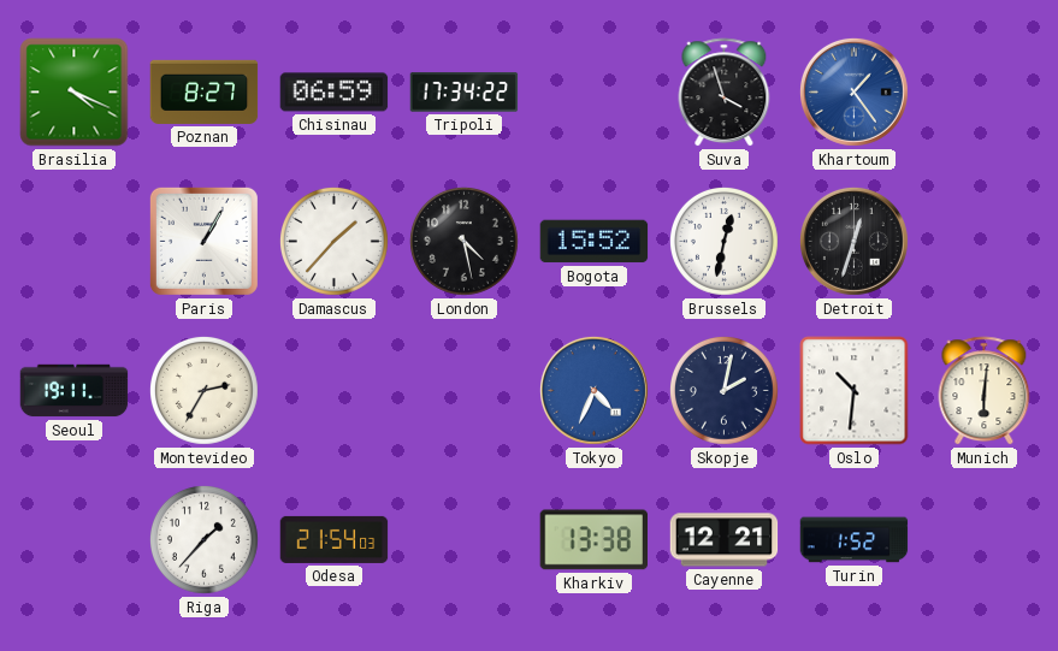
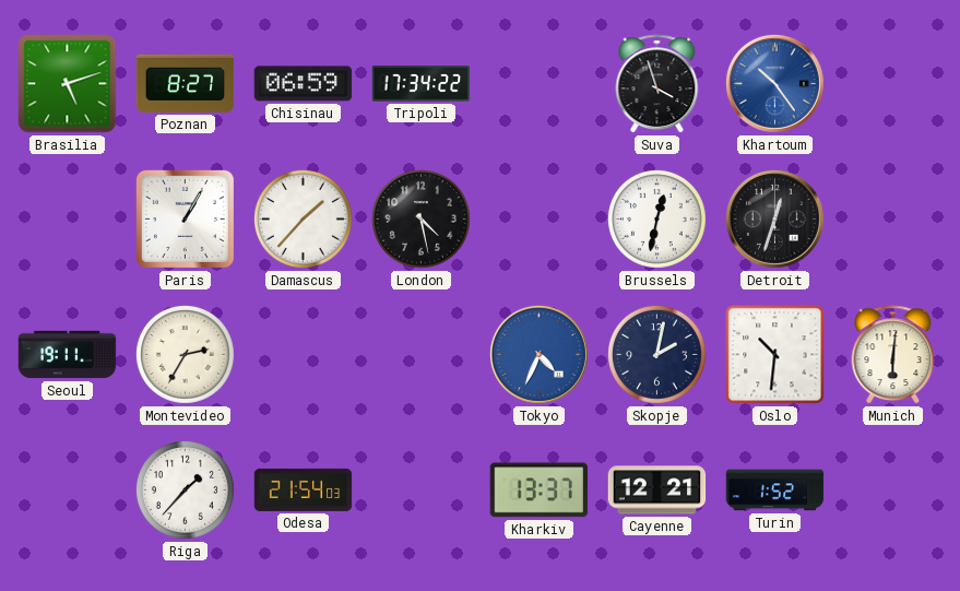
Brasilia: 4:19 -> 5:12 (68, 84)
Khartoum: 1:24 -> 10:24 (774, 83)
Bogota: 15:52 -> none (595, 242)
Kharkiv: 13:38 -> 13:37 (538, 490)
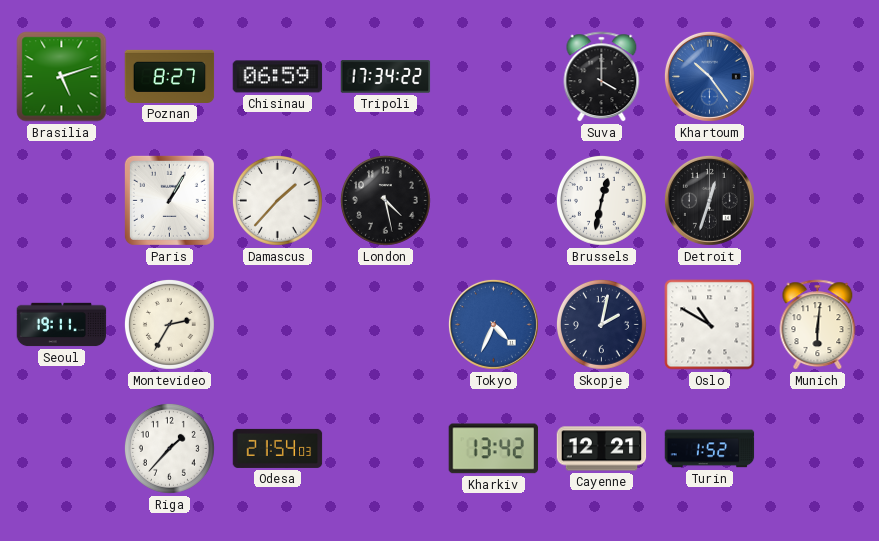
Suva: 3:57 -> 4:00 (602, 77)
Oslo: 10:31 -> 10:50 (710, 325)
Kharkiv: 13:37 -> 13:42 (493, 449)
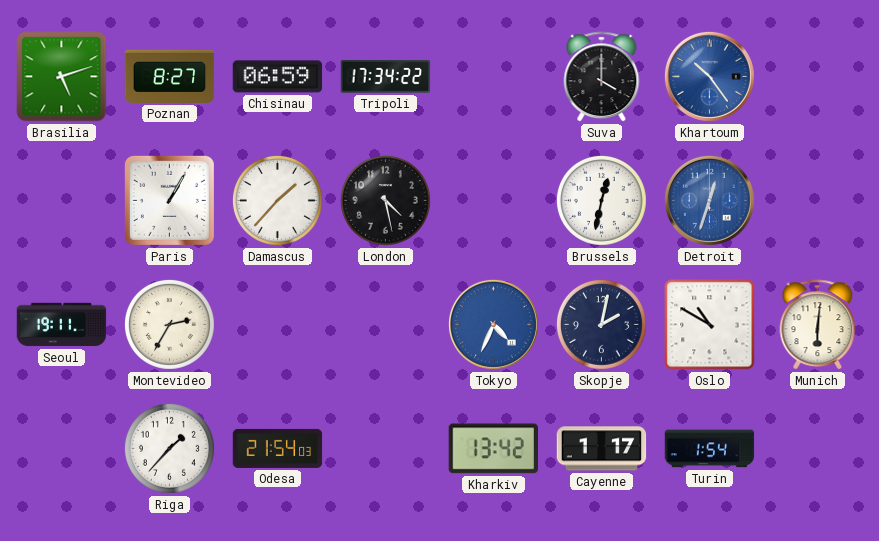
Detroit dial: black -> blue (709, 200)
Cayenne: 12:21 -> 1:17 (602, 449)
Turin: 1:52 -> 1:54 (710, 449)
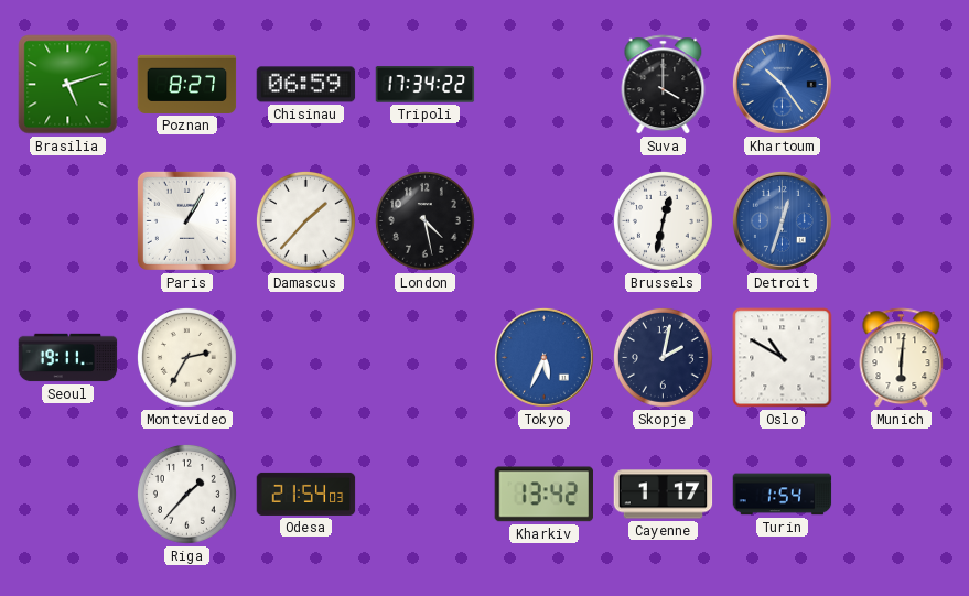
Tokyo: 4:34 -> 5:34 (543, 357)
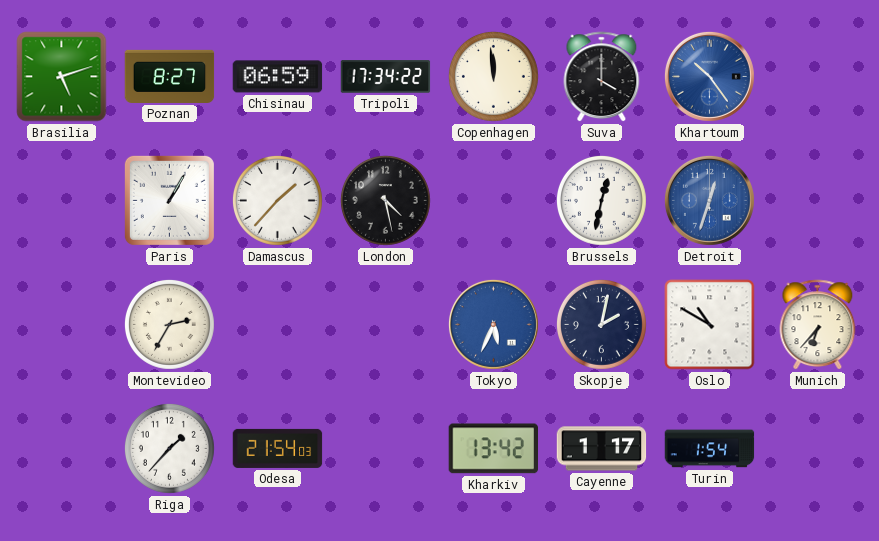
Copenhagen: none -> 11:59 (493, 76)
Seoul: 19:11 -> none (68, 358)
Munich: 6:01 -> 6:37 (818, 325)
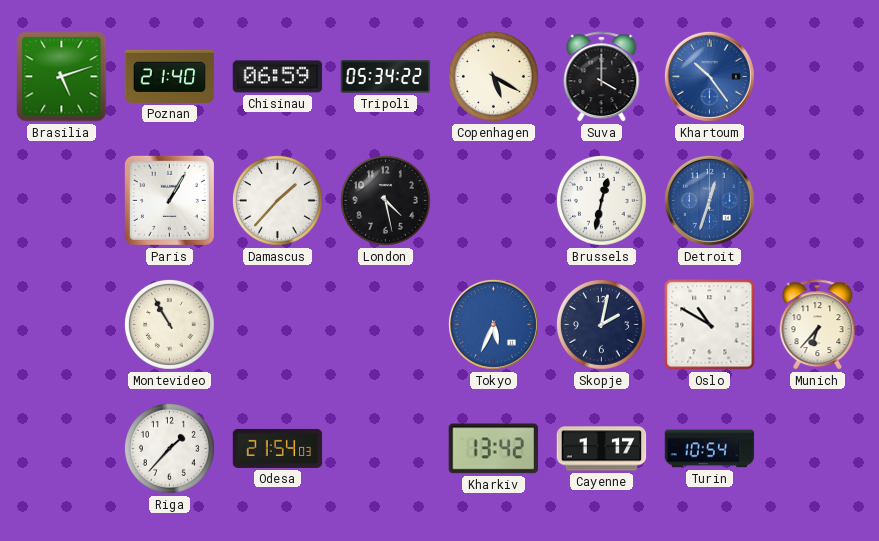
Poznan: 8:27 -> 21:40 (170, 76)
Tripoli: 17:34 -> 05:34 (386, 77)
Copenhagen: 11:59 -> 5:20 (493, 76)
Montevideo: 2:35 -> 10:55 (169, 324)
Turin: 1:54 -> 10:54 (710, 449)
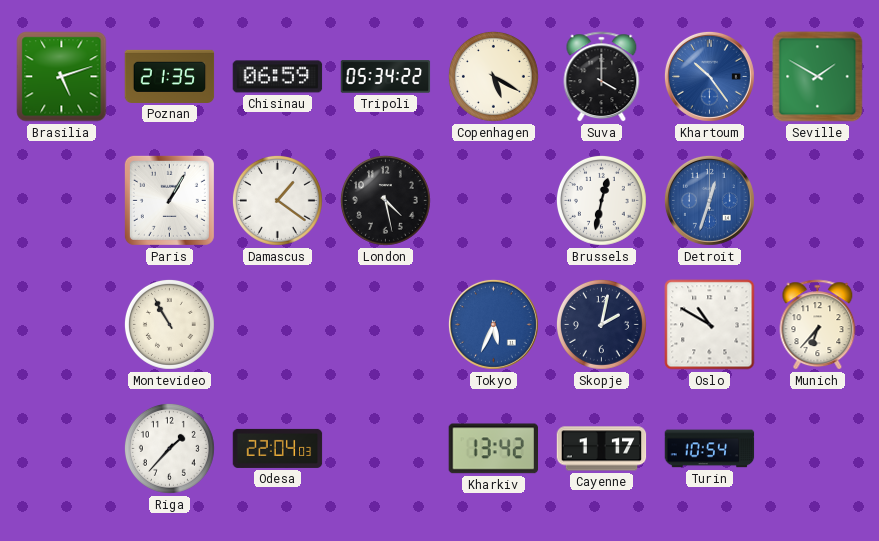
Poznan: 21:40 -> 21:35 (170, 76)
Seville: none -> 1:50 (818, 77)
Damascus: 1:37 -> 1:21 (277, 200)
Odesa: 21:54 -> 22:04 (278, 448)
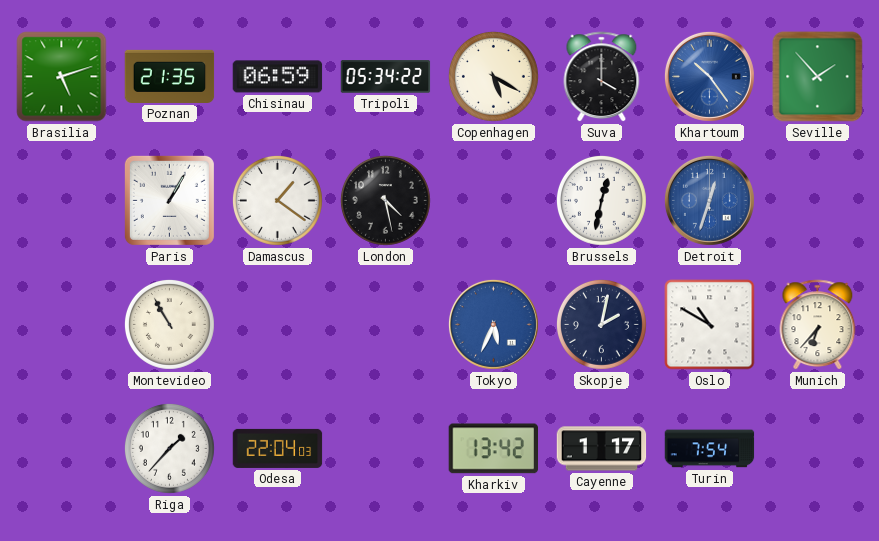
Seville: 1:50 -> 1:53 (818, 77)
Turin: 10:54 -> 7:54 (710, 449)
